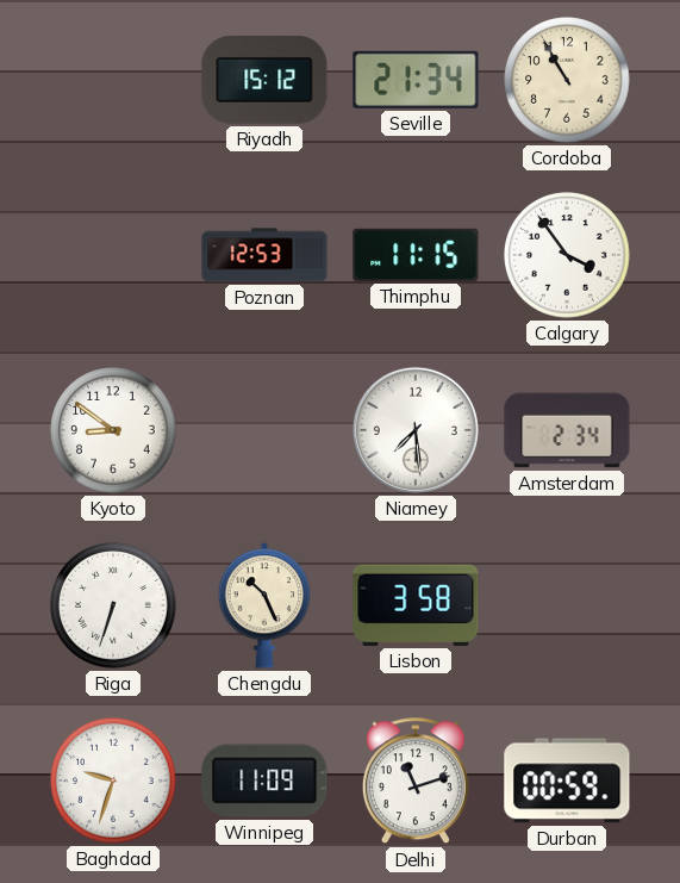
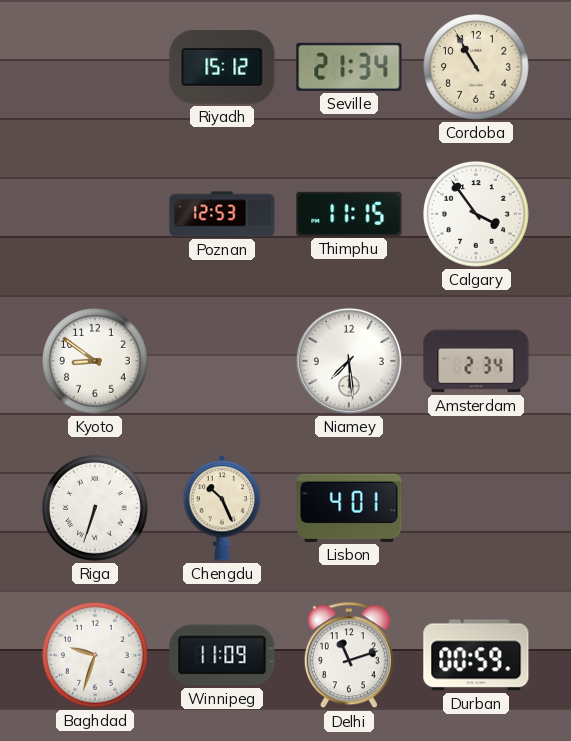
Lisbon: 3:58 -> 4:01 (349, 508)
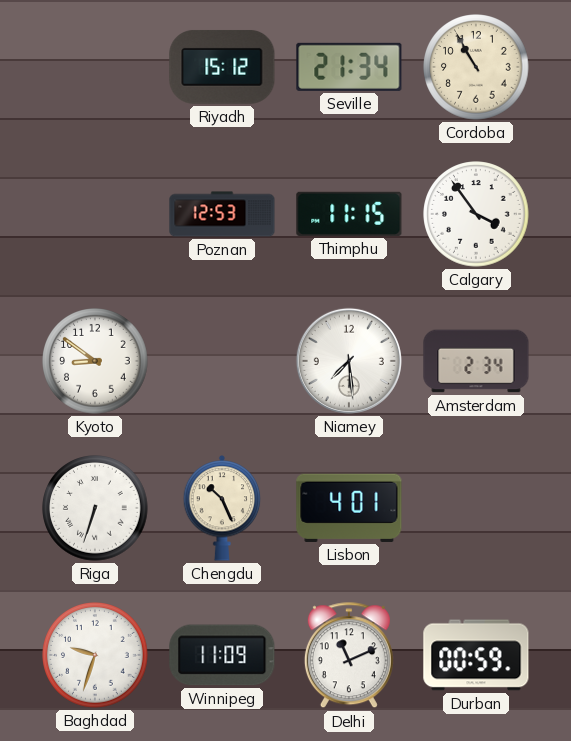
Delhi: 11:12 -> 11:11 (349, 656)
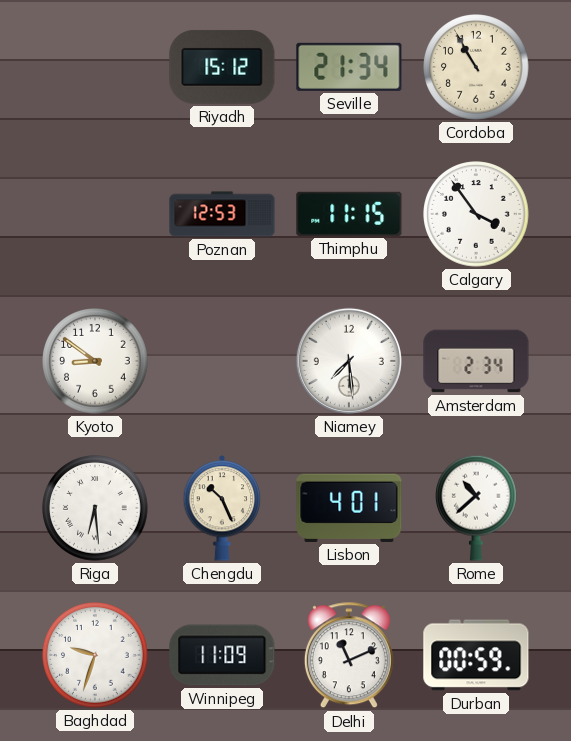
Riga: 6:33 -> 6:29 (95, 508)
Rome: none -> 10:38 (477, 508)
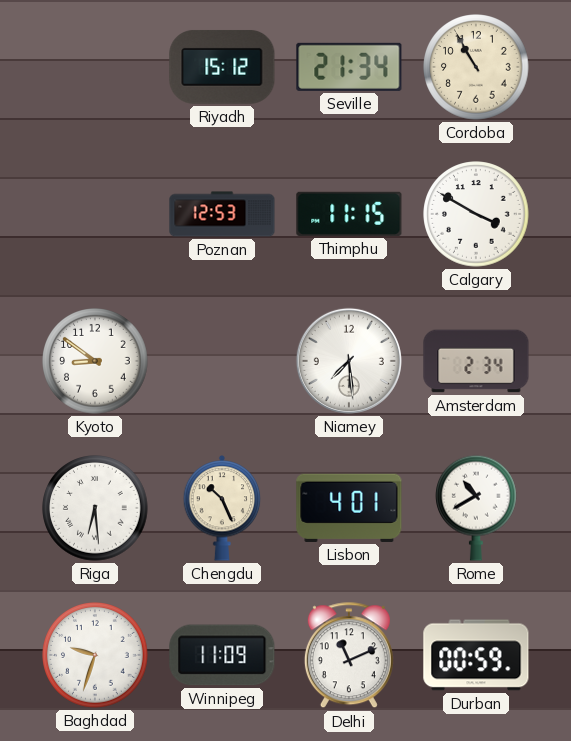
Calgary: 3:54 -> 3:50 (476, 214)
Rome: 10:38 -> 10:40 (477, 508)
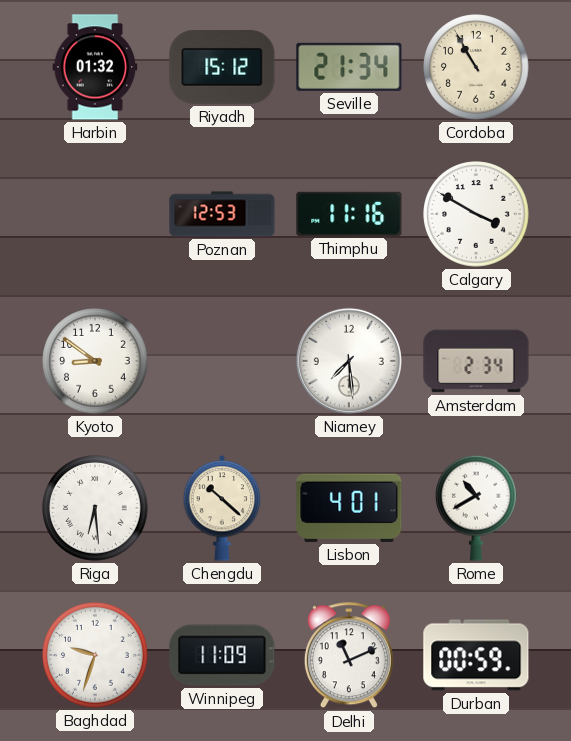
Harbin: none -> 01:32 (95, 67)
Thimphu: 11:15 -> 11:16 (349, 214)
Chengdu: 10:26 -> 10:22 (222, 508)
